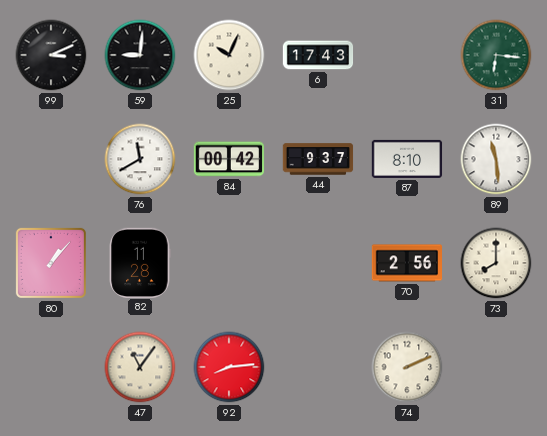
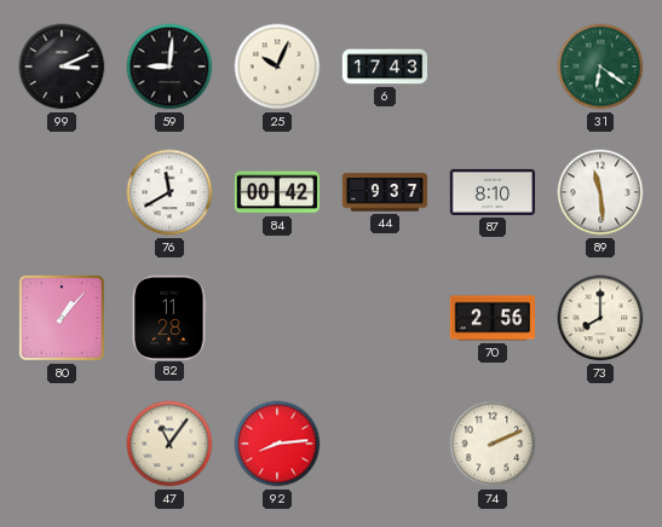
31: 6:16 -> 6:21 (600, 66)
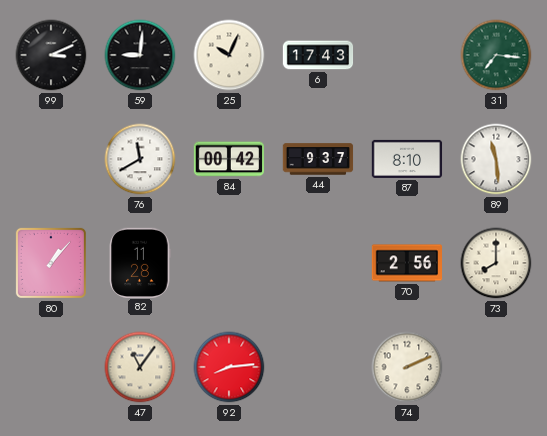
31: 6:21 -> 7:16 (496, 55)
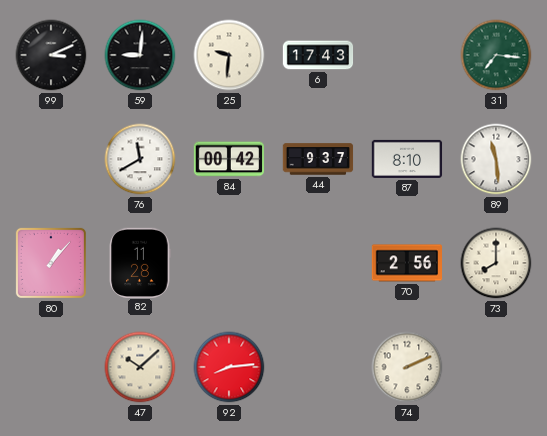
25: 10:04 -> 9:31 (229, 55)
47: 11:06 -> 10:08 (140, 367)
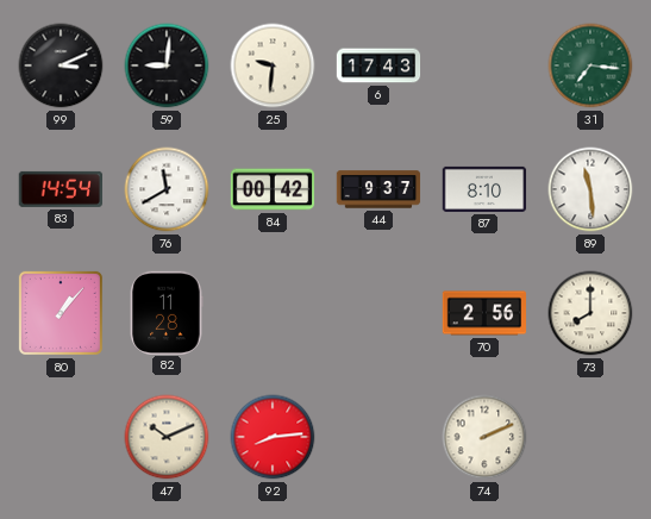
83: none -> 14:54 (60, 189)
47: 10:08 -> 10:11 (167, 437)
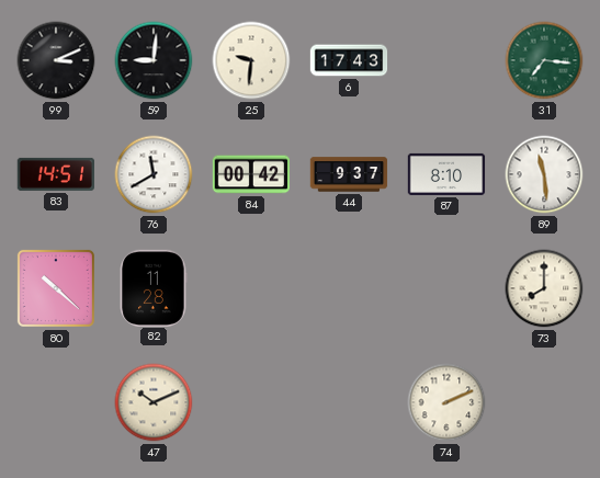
83: 14:54 -> 14:51 (55, 174)
80: 1:07 -> 10:22 (56, 288)
70: 2:56 -> none (484, 313)
92: 8:14 -> none (273, 437)
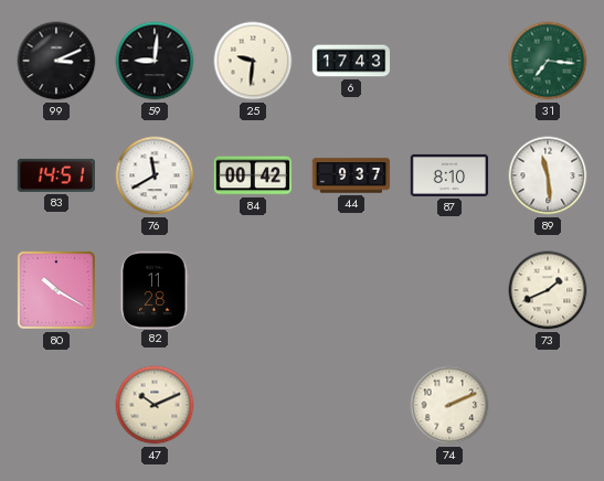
80: 10:22 -> 10:20 (56, 290)
73: 8:00 -> 1:41 (548, 290)
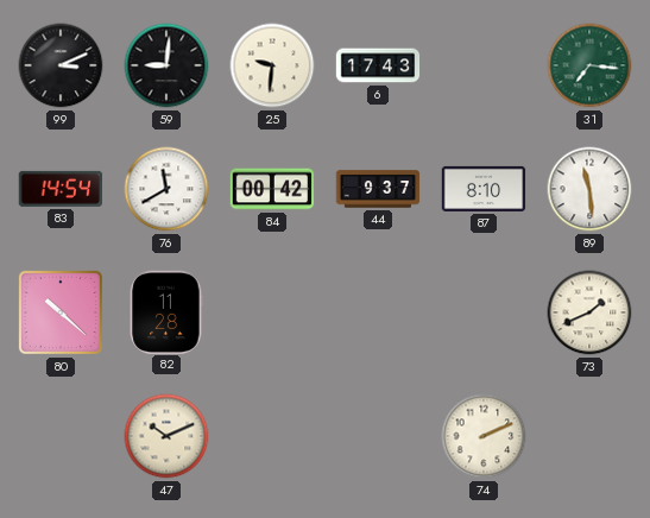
83: 14:51 -> 14:54 (59, 189)
80: 10:20 -> 10:22 (61, 312)
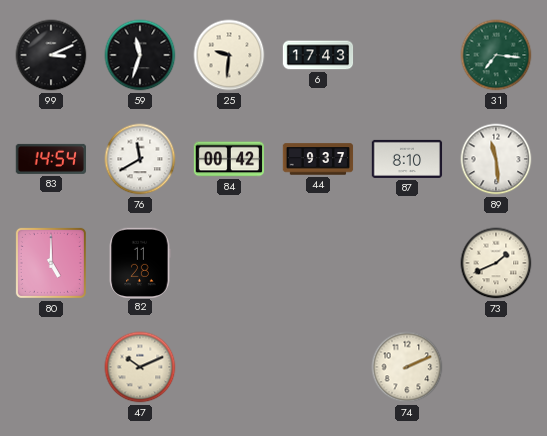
59: 9:01 -> 11:33 (140, 55)
80: 10:22 -> 5:00 (51, 263)
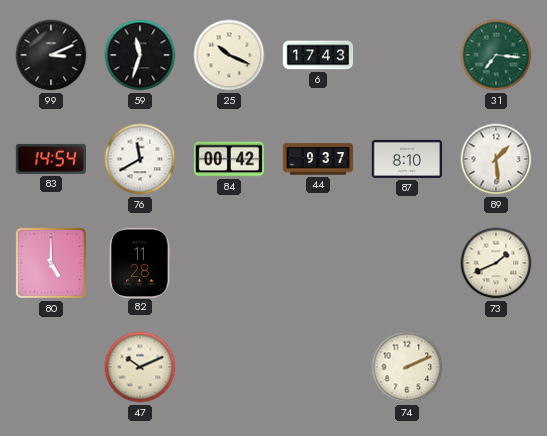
25: 9:31 -> 10:19 (229, 55)
89: 11:29 -> 1:29 (496, 159)
